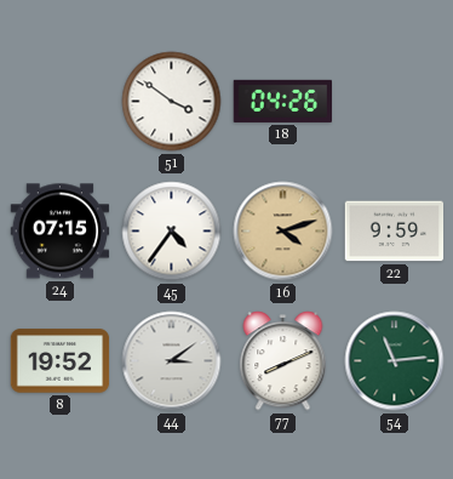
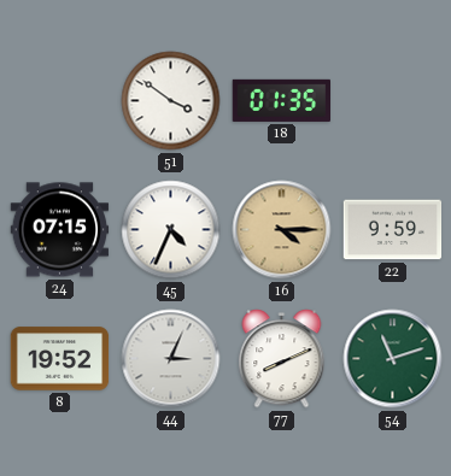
18: 04:26 -> 01:35 (281, 100)
45: 4:36 -> 4:34 (171, 230)
16: 4:12 -> 4:15 (282, 230)
44: 3:09 -> 3:04 (171, 359)
54: 11:14 -> 11:12 (393, 359)
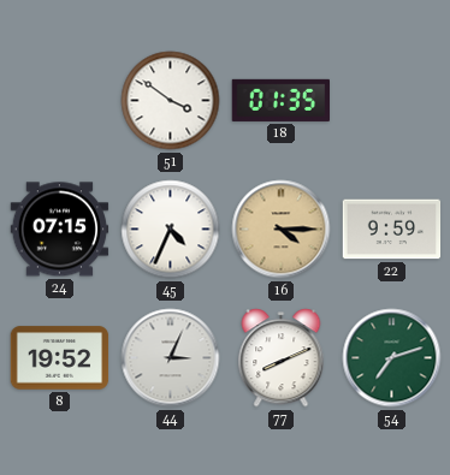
54: 11:12 -> 7:12 (392, 358)
